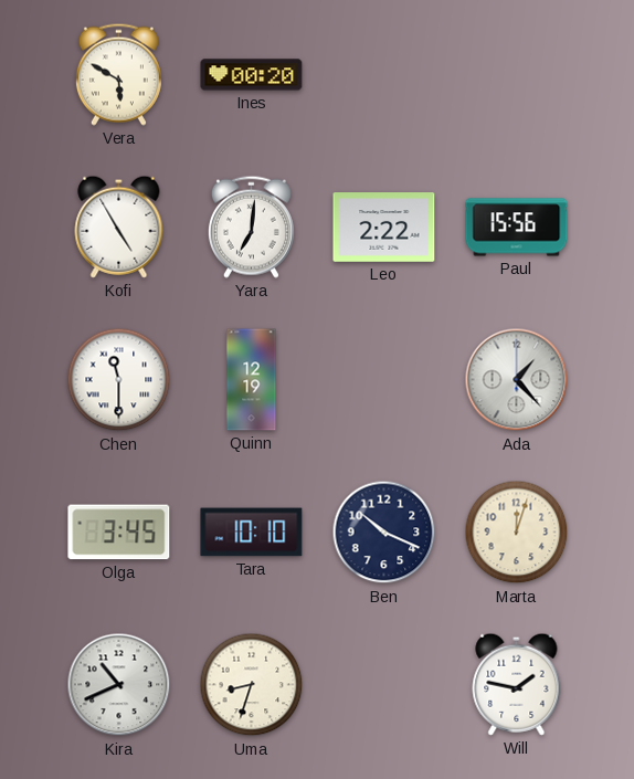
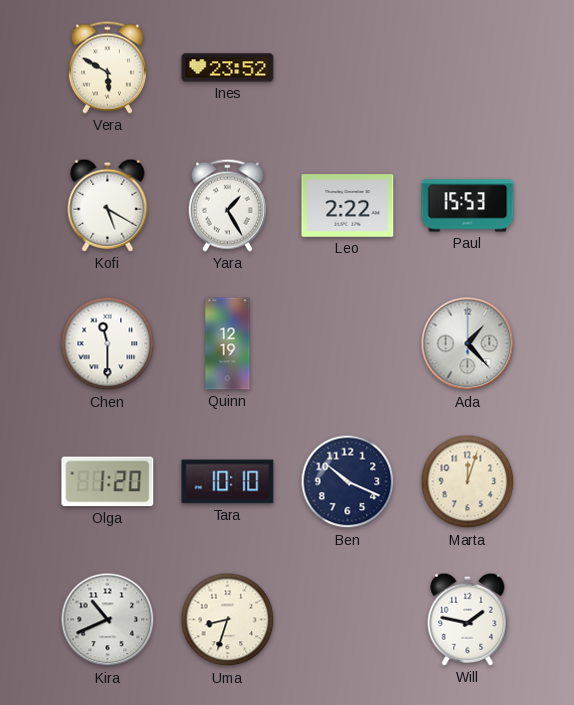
Ines: 00:20 -> 23:52 (228, 68)
Kofi: 4:55 -> 5:20 (108, 205)
Yara: 7:01 -> 1:25 (227, 205)
Paul: 15:56 -> 15:53 (468, 206)
Olga: 3:45 -> 1:20 (108, 482)
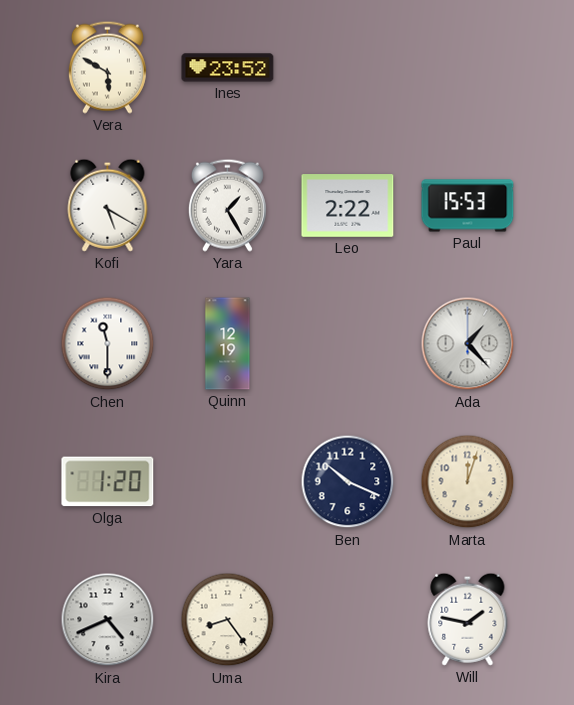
Tara: 10:10 -> none (228, 482)
Kira: 10:41 -> 4:41 (108, 620)
Uma: 8:33 -> 8:24 (228, 620)
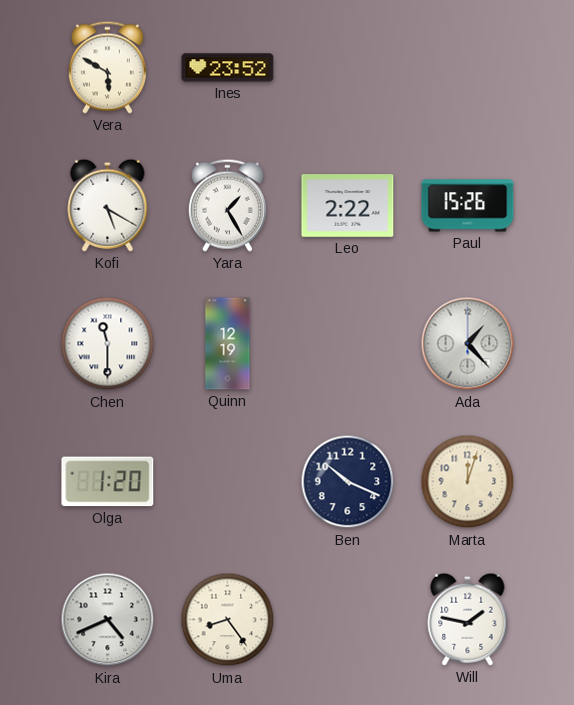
Paul: 15:53 -> 15:26 (468, 206)
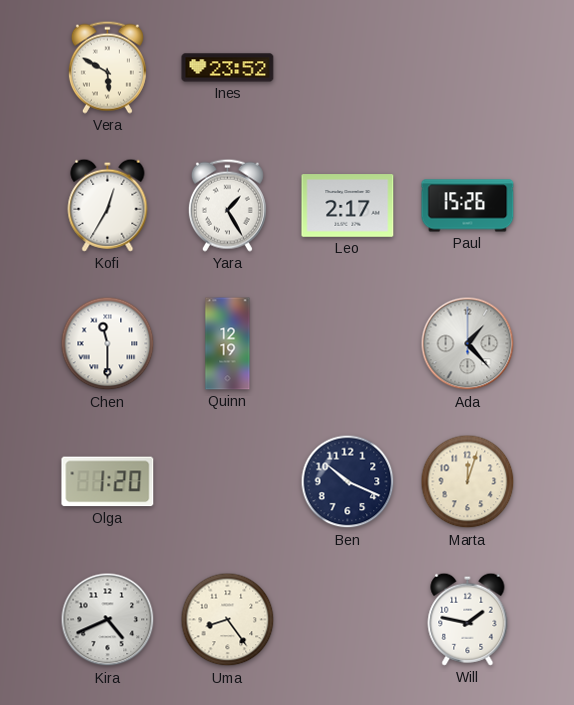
Kofi: 5:20 -> 12:35 (108, 205)
Leo: 2:22 -> 2:17 (348, 206)
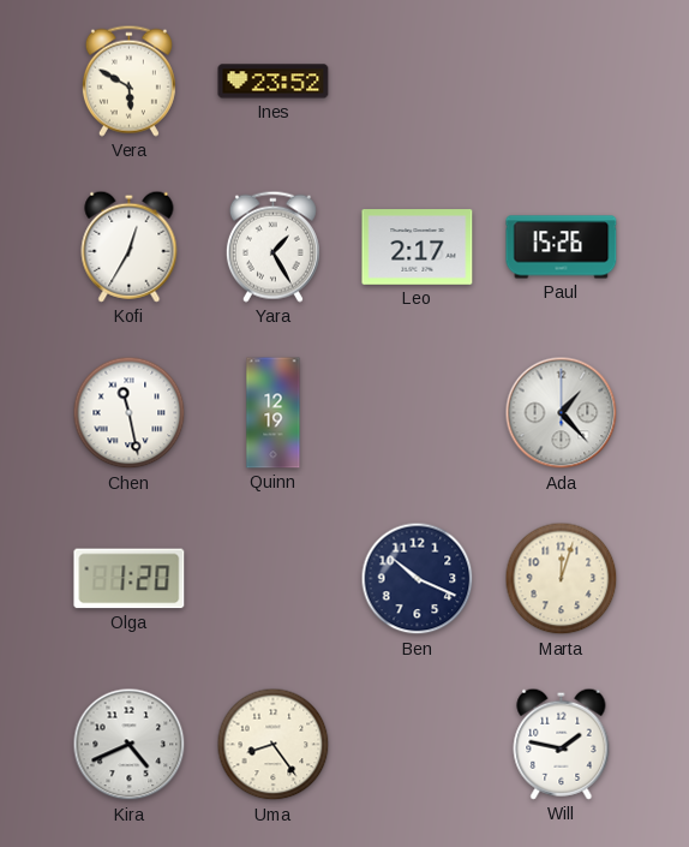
Chen: 11:30 -> 11:28 (130, 413)
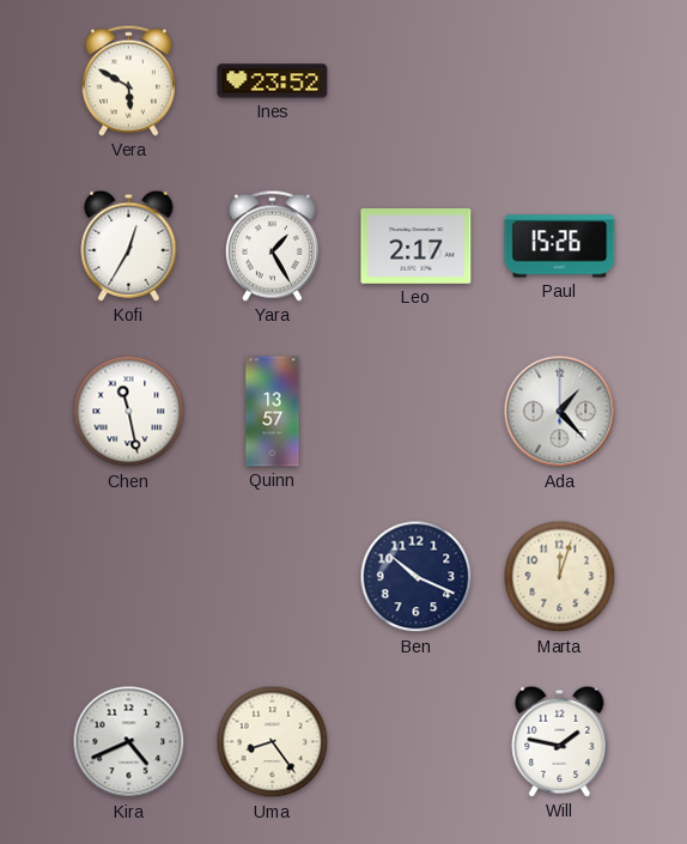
Quinn: 12:19 -> 13:57 (273, 412)
Olga: 1:20 -> none (130, 579)
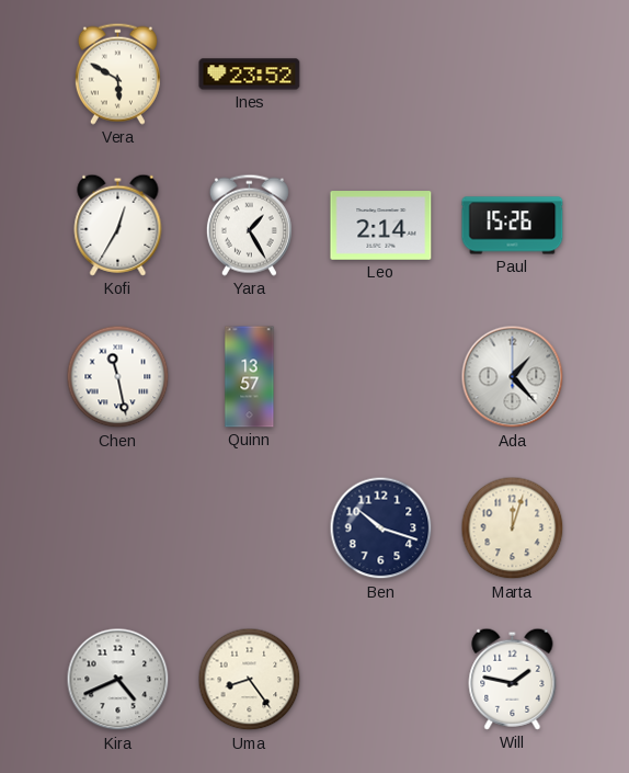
Leo: 2:17 -> 2:14 (381, 226)
Ben: 10:19 -> 10:18 (381, 528)
